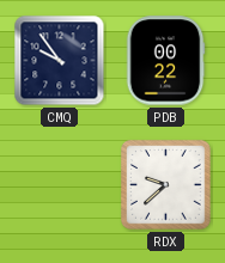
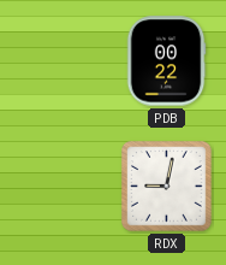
CMQ: 9:54 -> none (60, 61)
RDX: 9:38 -> 9:02 (167, 187)
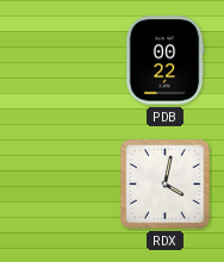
RDX: 9:02 -> 4:02 (166, 185)
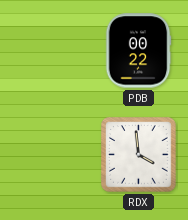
RDX: 4:02 -> 3:59 (139, 155)
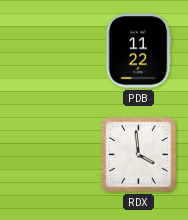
PDB: 00:22 -> 11:22 (138, 51)
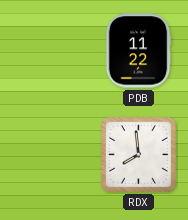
RDX: 3:59 -> 7:59 (139, 155)
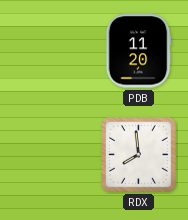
PDB: 11:22 -> 11:20 (138, 51)
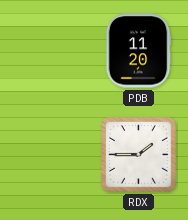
RDX: 7:59 -> 1:45 (139, 155)
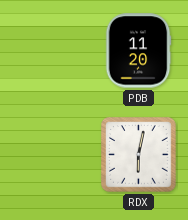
RDX: 1:45 -> 6:02 (139, 155)
